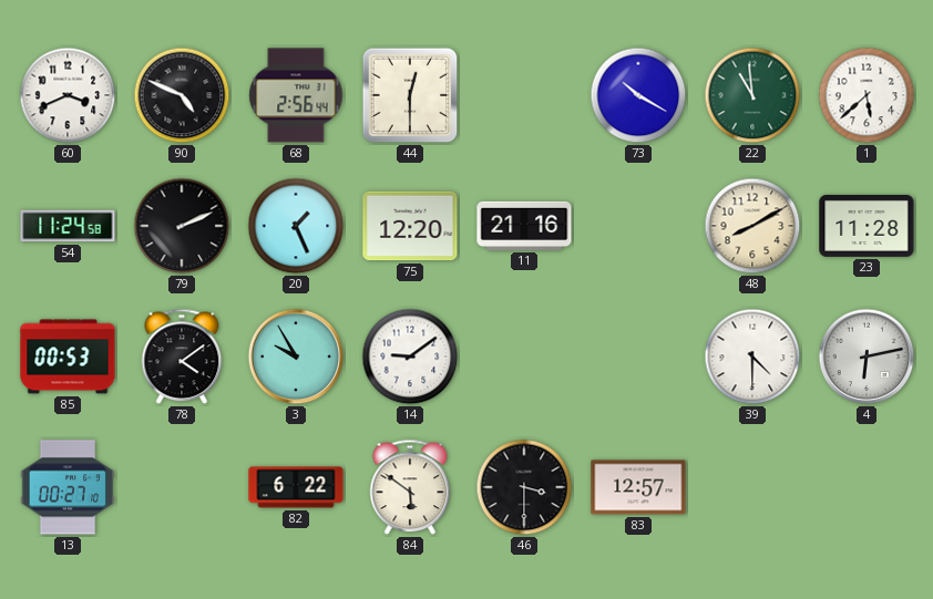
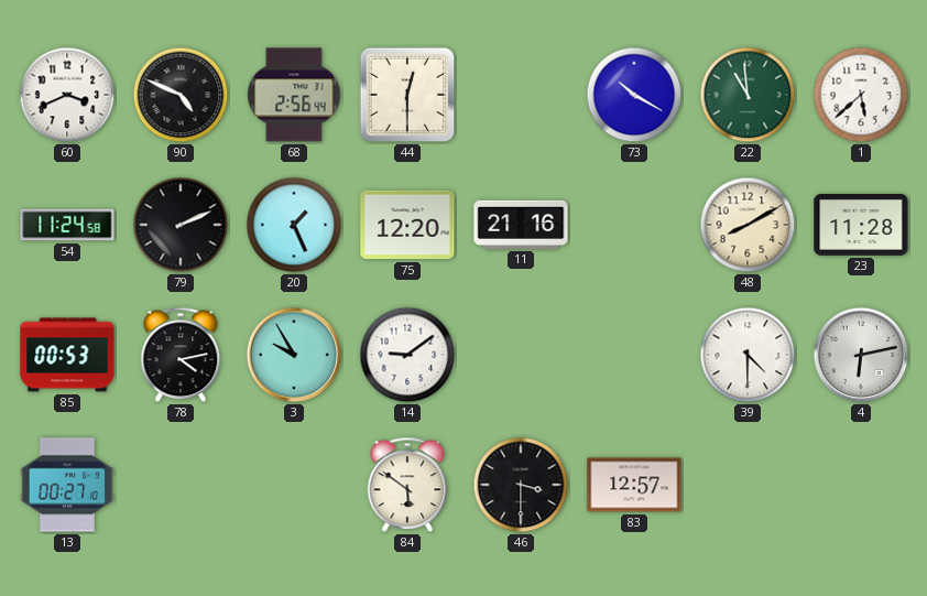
78: 4:09 -> 4:13 (181, 355)
82: 6:22 -> none (296, 487)
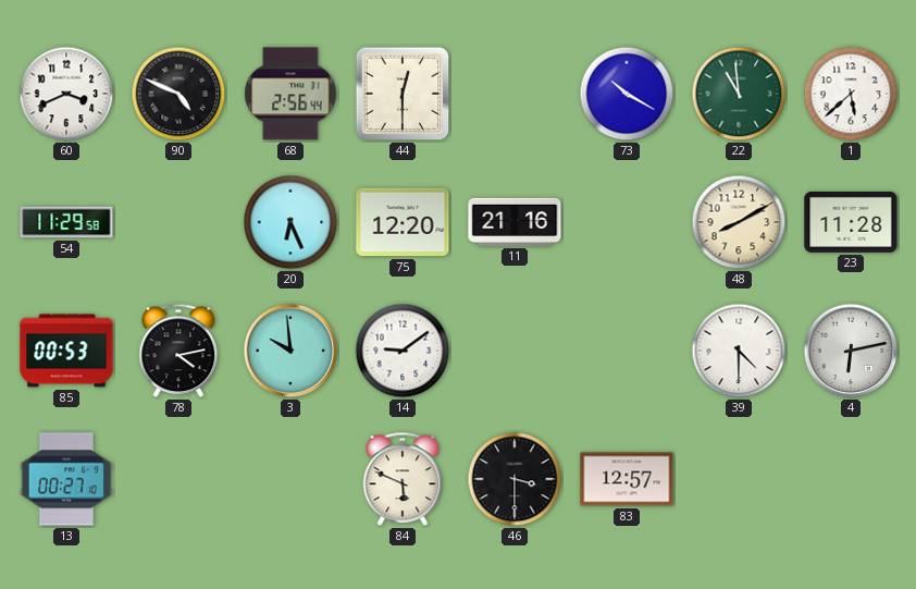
54: 11:24 -> 11:29 (66, 222)
79: 2:11 -> none (181, 225)
20: 1:26 -> 6:26 (290, 222)
3: 9:55 -> 9:59 (290, 351)
84: 5:51 -> 5:49 (403, 479)
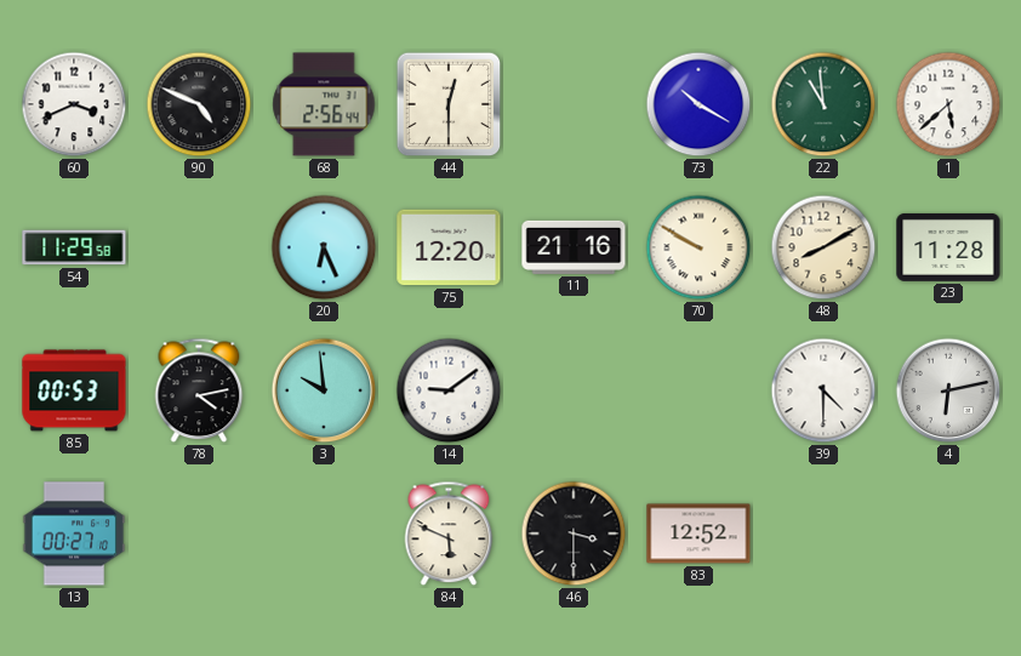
70: none -> 9:50 (698, 247)
83: 12:57 -> 12:52 (698, 534)
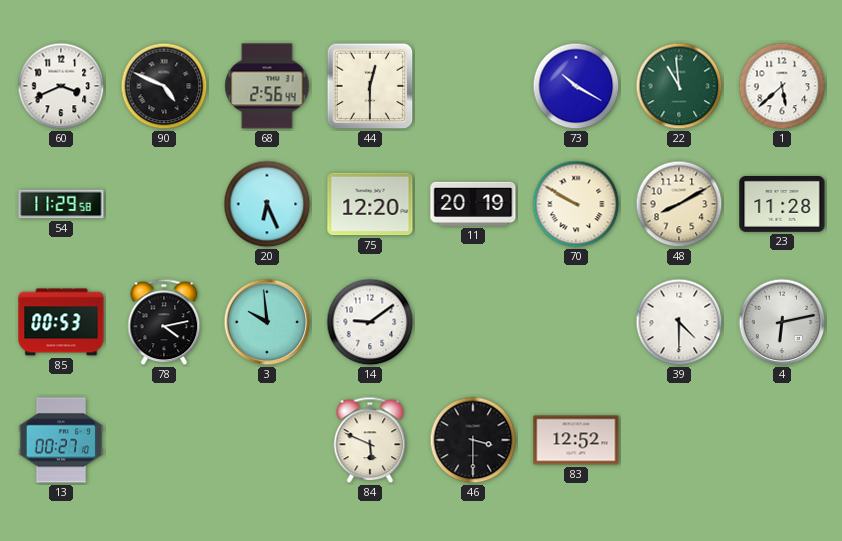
11: 21:16 -> 20:19 (473, 204)
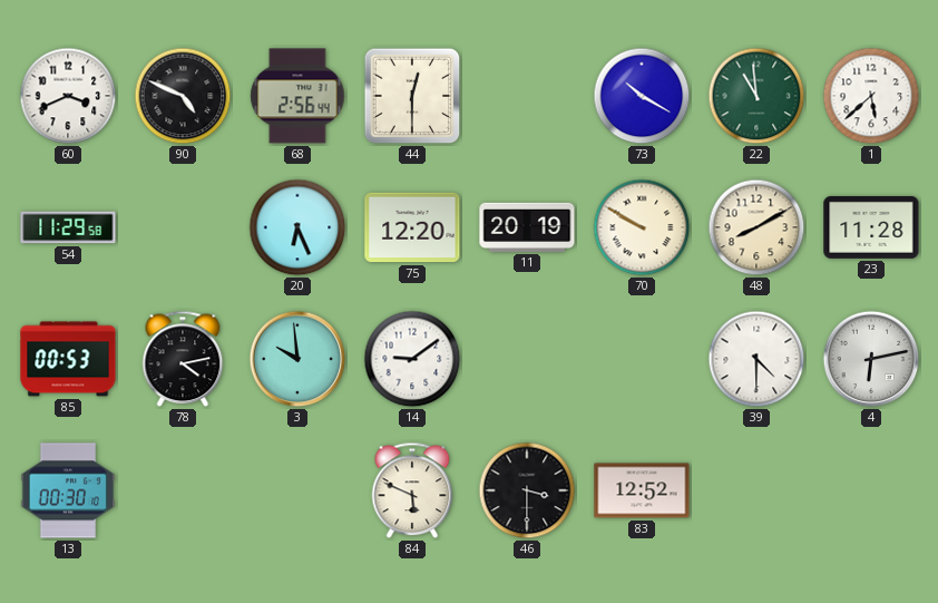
13: 00:27 -> 00:30 (68, 490)
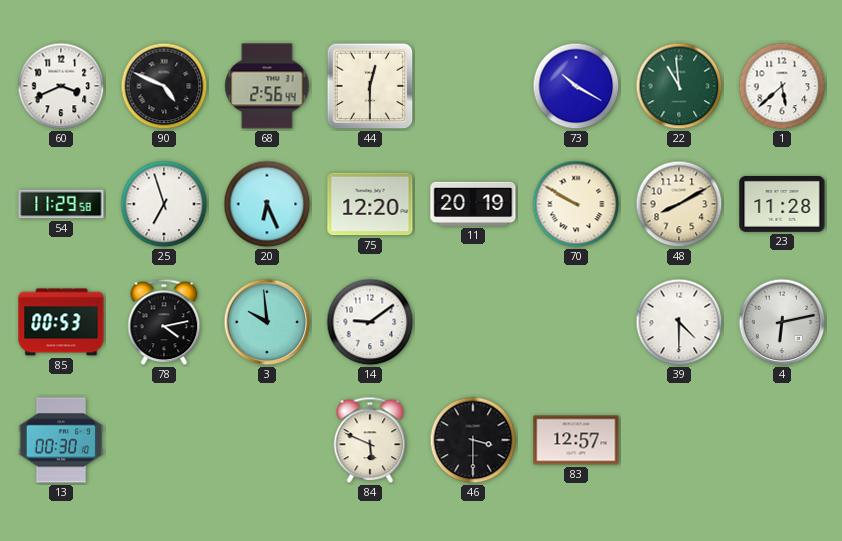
25: none -> 6:57 (164, 204)
83: 12:52 -> 12:57 (576, 440)
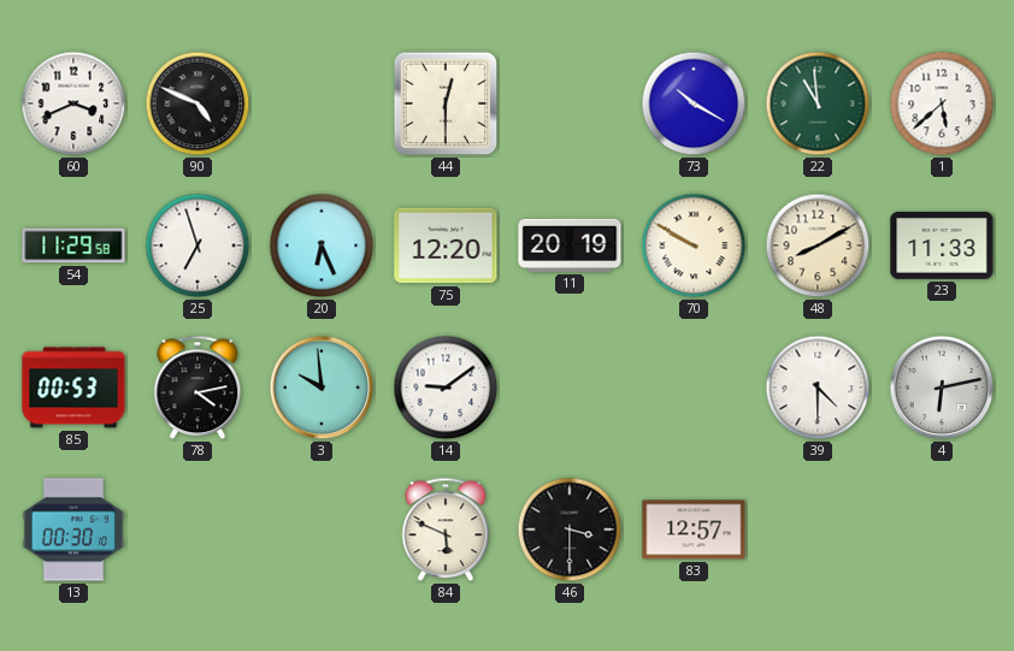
68: 2:56 -> none (267, 86)
23: 11:28 -> 11:33 (942, 245)
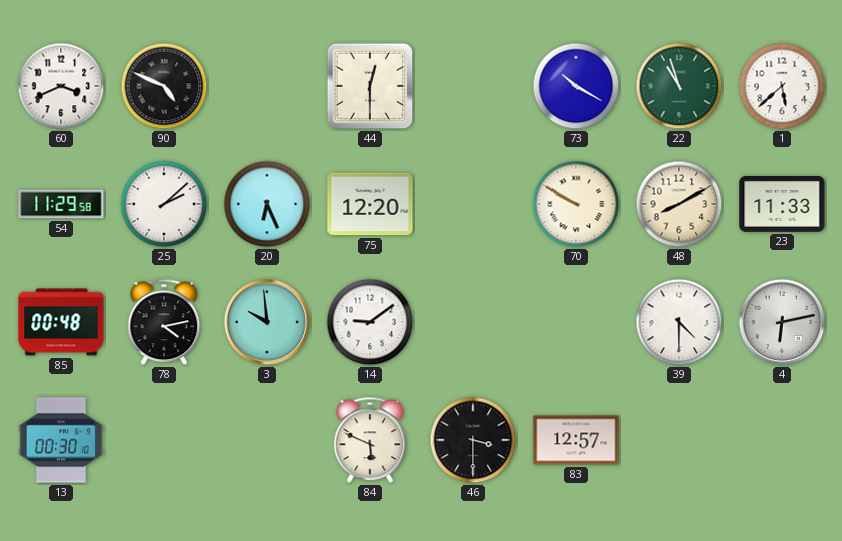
22: 10:59 -> 10:57 (679, 86)
25: 6:57 -> 2:08 (164, 204)
11: 20:19 -> none (570, 245)
85: 00:53 -> 00:48 (61, 322)
